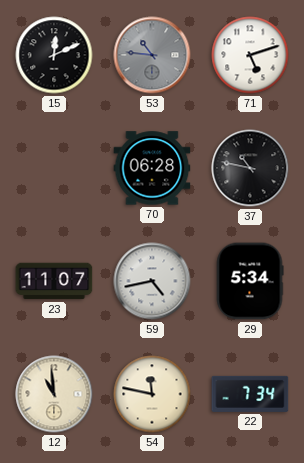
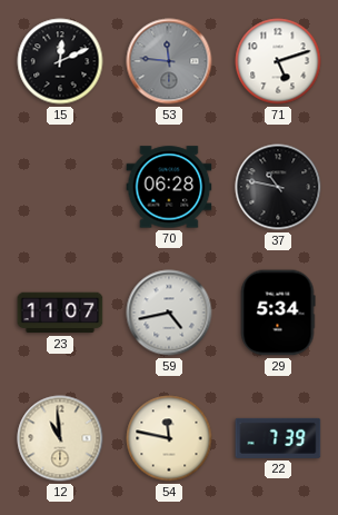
53: 10:46 -> 11:46 (169, 61)
22: 7:34 -> 7:39 (278, 438)
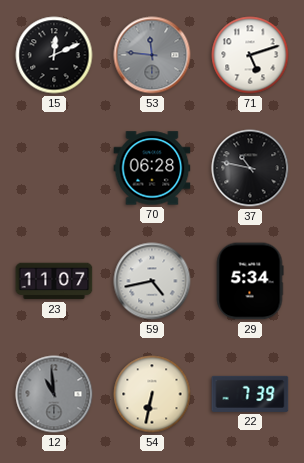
12 dial: cream -> grey (54, 394)
54: 11:47 -> 6:32 (152, 394)
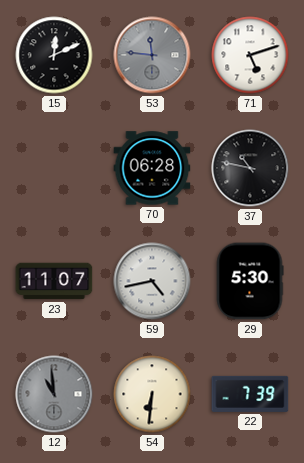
29: 5:34 -> 5:30 (250, 281)
54: 6:32 -> 6:31 (152, 394)
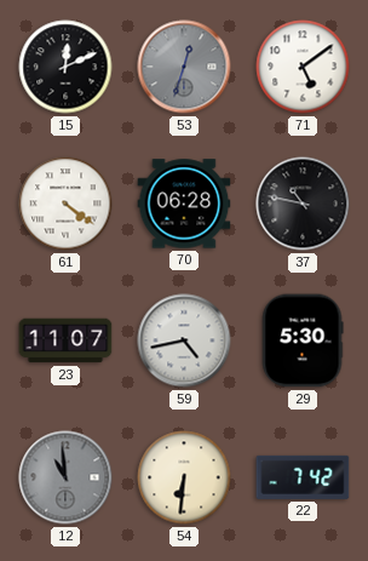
53: 11:46 -> 12:33 (184, 67)
71: 5:12 -> 5:09 (303, 67)
61: none -> 4:21 (65, 204)
22: 7:39 -> 7:42 (303, 477)
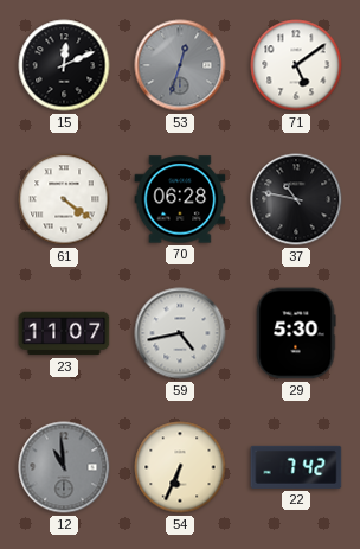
54: 6:31 -> 6:34 (180, 467)
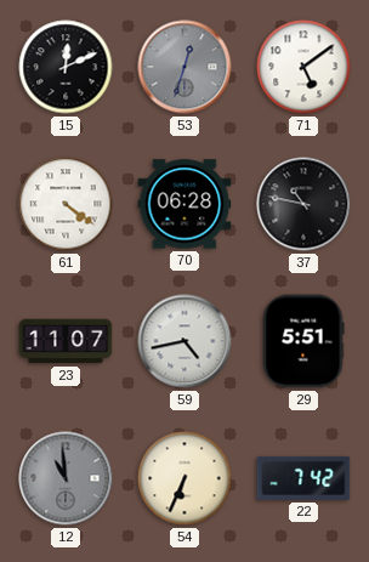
29: 5:30 -> 5:51 (303, 341)
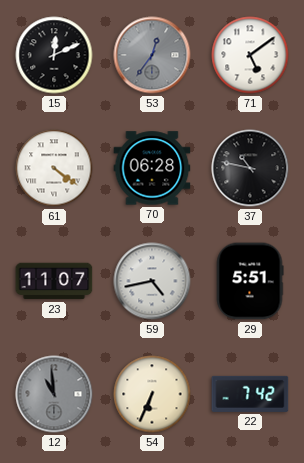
53: 12:33 -> 12:36 (152, 55)
